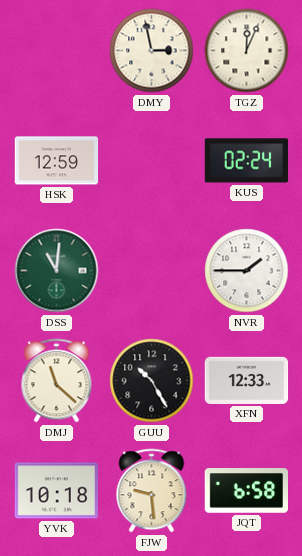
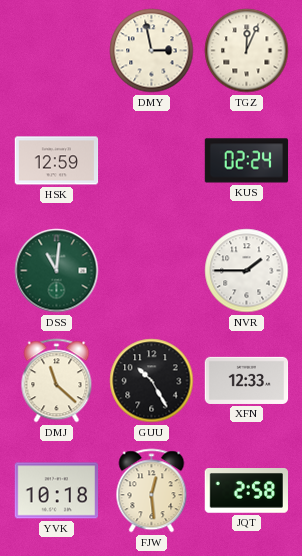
FJW: 9:29 -> 12:29 (152, 491)
JQT: 6:58 -> 2:58 (246, 491)
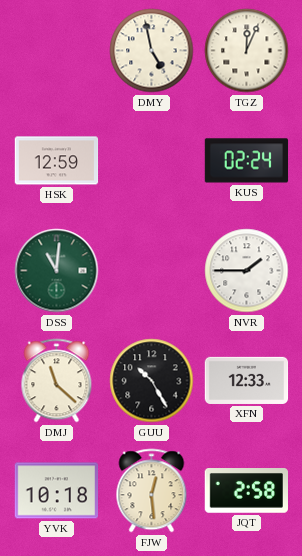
DMY: 2:58 -> 4:58 (152, 51)
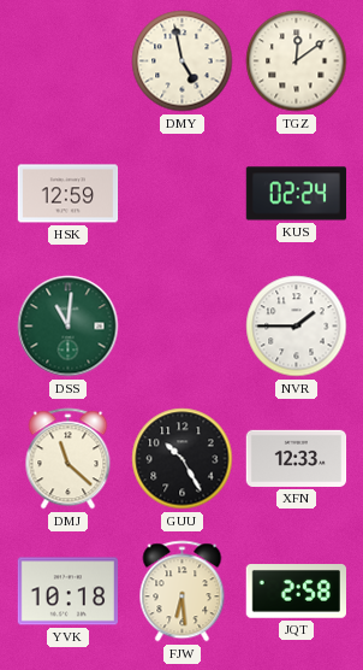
TGZ: 12:04 -> 12:09 (297, 61)
FJW: 12:29 -> 6:29 (183, 592)
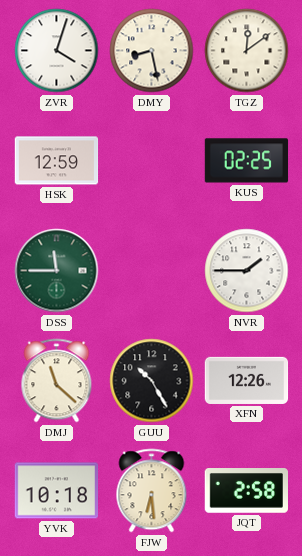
ZVR: none -> 4:03 (57, 51)
DMY: 4:58 -> 8:28 (152, 51)
KUS: 02:24 -> 02:25 (247, 161)
DSS: 11:01 -> 11:45 (57, 271)
XFN: 12:33 -> 12:26 (247, 380)
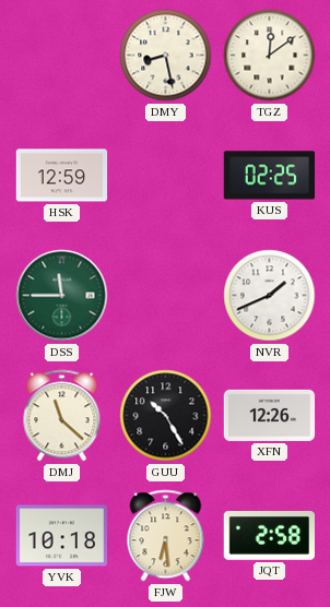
ZVR: 4:03 -> none (57, 51)
NVR: 1:45 -> 1:41 (270, 296)
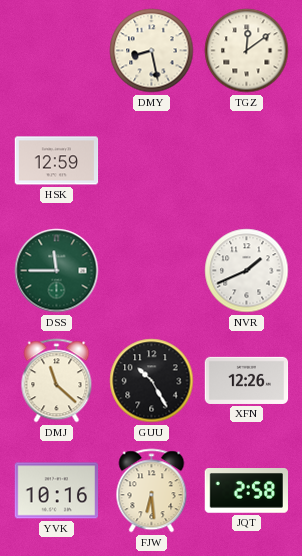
KUS: 02:25 -> none (270, 176)
YVK: 10:18 -> 10:16 (57, 491)
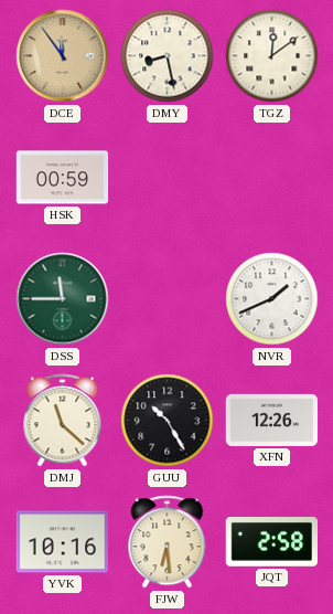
DCE: none -> 11:54 (63, 56)
HSK: 12:59 -> 00:59 (63, 178)
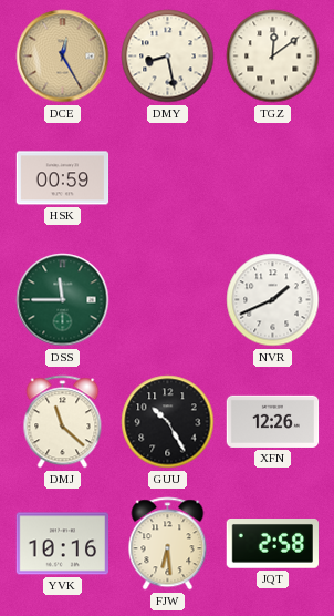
DCE: 11:54 -> 12:25 (63, 57)
